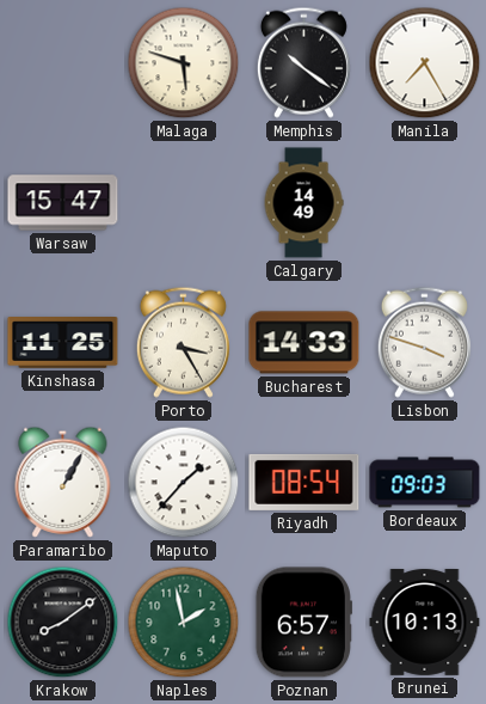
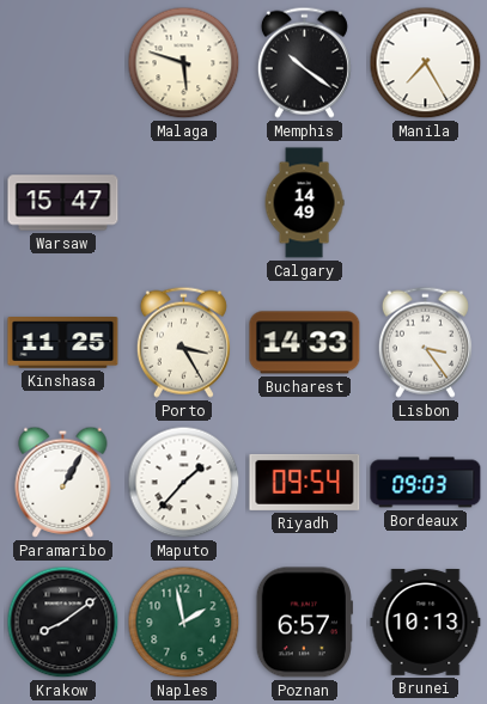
Lisbon: 3:48 -> 3:24 (425, 342)
Riyadh: 08:54 -> 09:54 (305, 482)
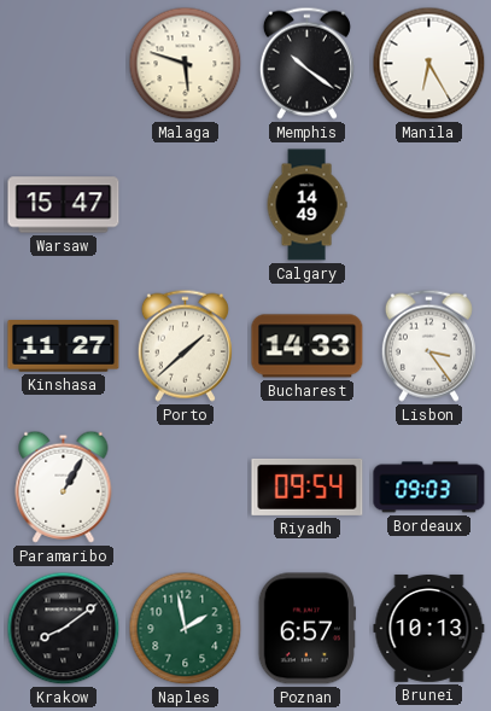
Manila: 7:25 -> 6:25 (429, 64)
Kinshasa: 11:25 -> 11:27 (64, 346)
Porto: 3:25 -> 1:38 (185, 345)
Maputo: 1:37 -> none (184, 483)
